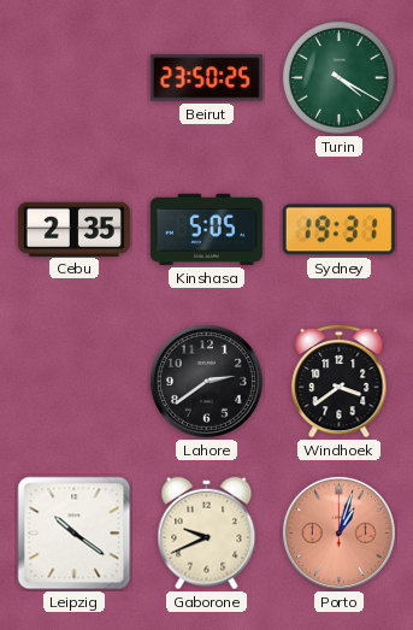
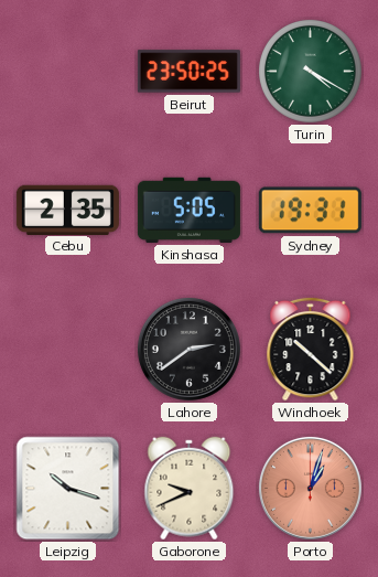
Windhoek: 3:39 -> 10:22 (311, 349)
Leipzig: 10:21 -> 10:18 (68, 489)
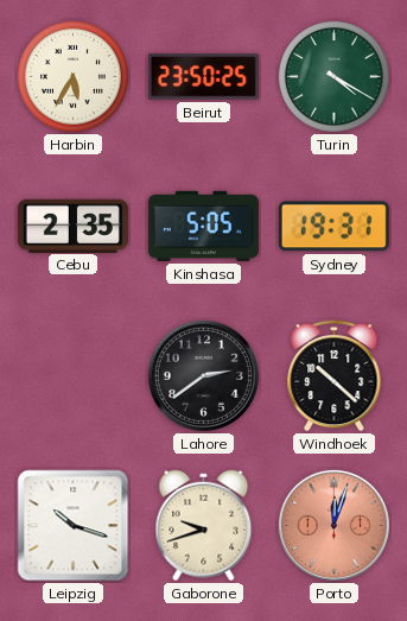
Harbin: none -> 5:35 (74, 77)
Gaborone: 9:41 -> 9:42 (204, 526)
Porto: 1:03 -> 12:03 (333, 525)
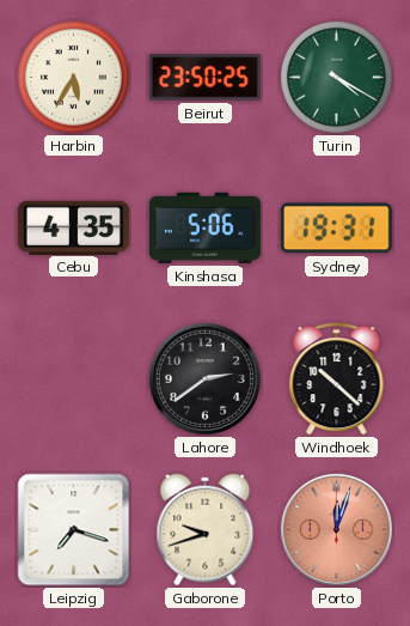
Cebu: 2:35 -> 4:35 (73, 227)
Kinshasa: 5:05 -> 5:06 (204, 227)
Leipzig: 10:18 -> 7:18 (74, 530)
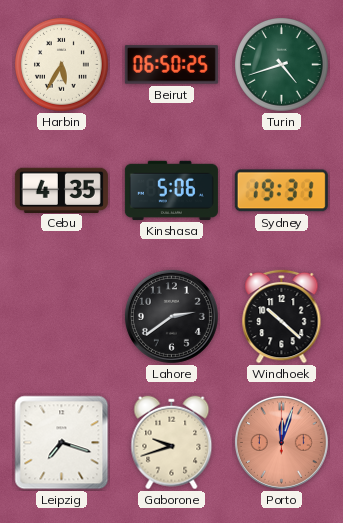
Beirut: 23:50 -> 06:50 (171, 65)
Turin: 4:20 -> 4:42 (282, 65)
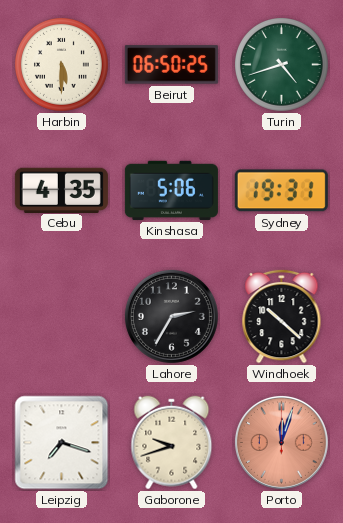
Harbin: 5:35 -> 5:30 (62, 65)
Lahore: 2:39 -> 2:35 (171, 316)
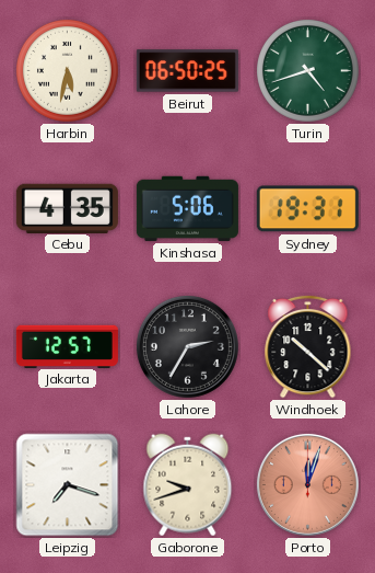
Harbin: 5:30 -> 5:32 (68, 71)
Jakarta: none -> 12:57 (67, 346)
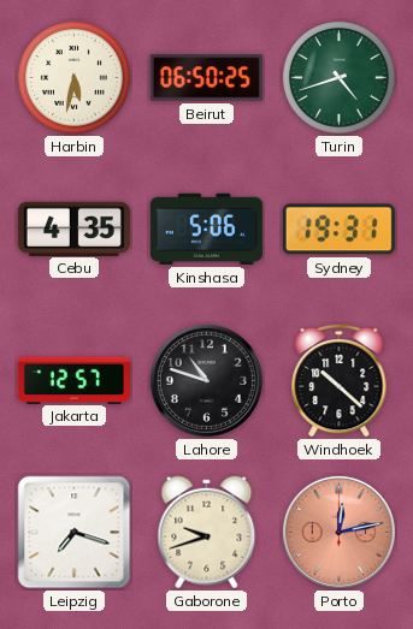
Lahore: 2:35 -> 10:48 (206, 380)
Porto: 12:03 -> 12:13 (338, 532)
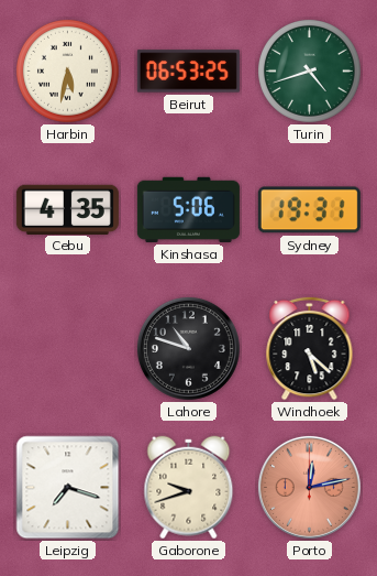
Beirut: 06:50 -> 06:53 (188, 72)
Jakarta: 12:57 -> none (73, 380)
Windhoek: 10:22 -> 5:22 (310, 348)
